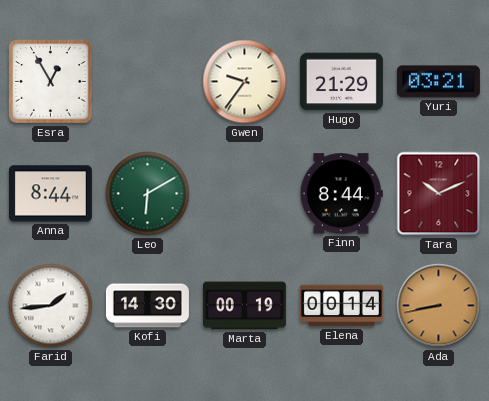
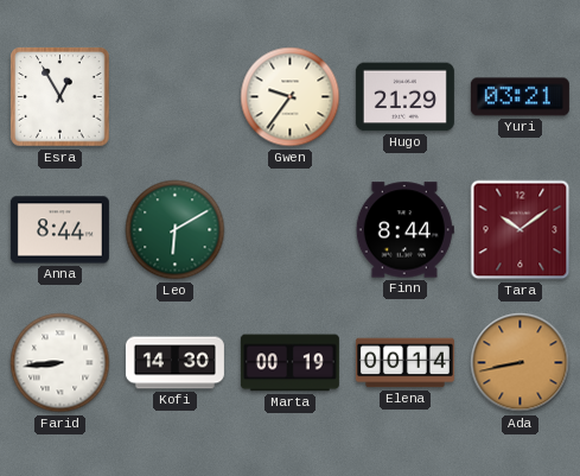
Tara: 10:11 -> 10:09 (521, 230)
Farid: 1:44 -> 8:44 (60, 363)
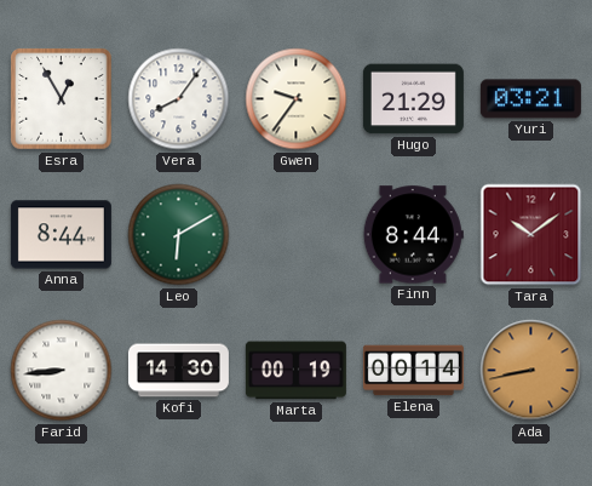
Vera: none -> 8:06 (179, 99)
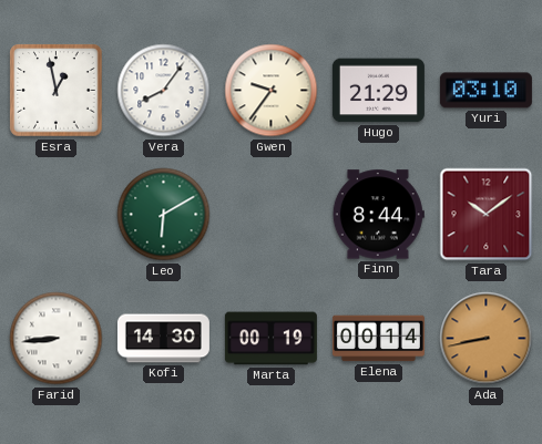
Esra: 12:55 -> 12:58 (57, 91)
Yuri: 03:21 -> 03:10 (485, 91)
Anna: 8:44 -> none (61, 235)
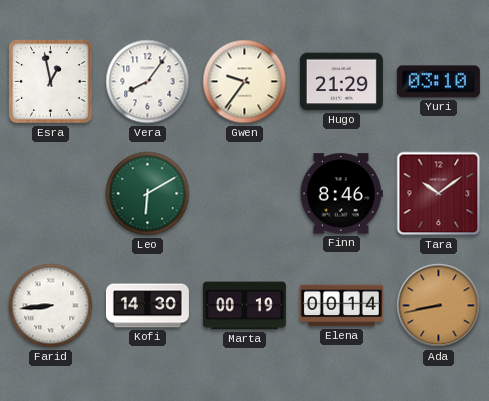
Finn: 8:44 -> 8:46 (341, 194)
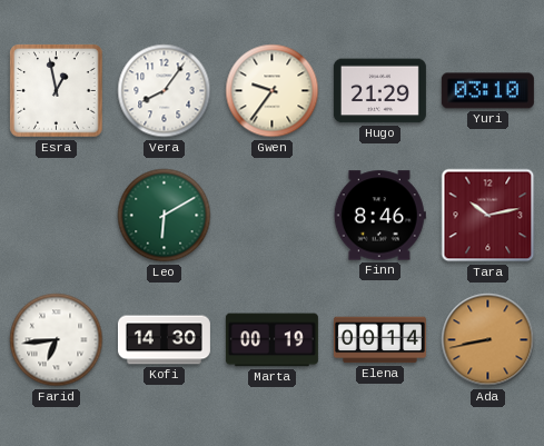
Tara: 10:09 -> 10:13 (488, 216)
Farid: 8:44 -> 6:44 (57, 340)
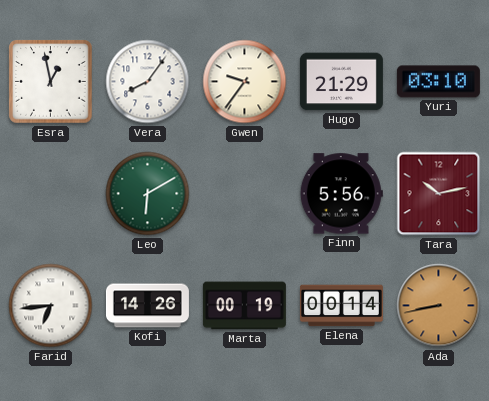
Finn: 8:46 -> 5:56 (341, 194)
Kofi: 14:30 -> 14:26 (147, 306)
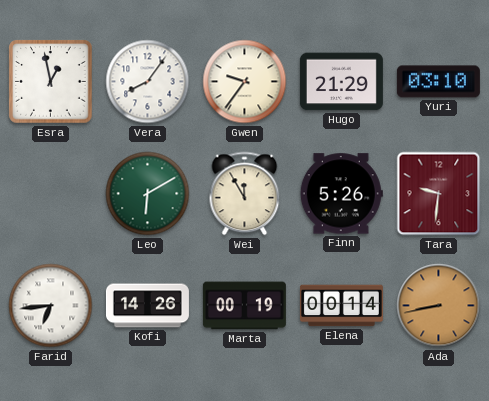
Wei: none -> 11:55 (245, 194)
Finn: 5:56 -> 5:26 (341, 194)
Tara: 10:13 -> 9:31 (439, 194)
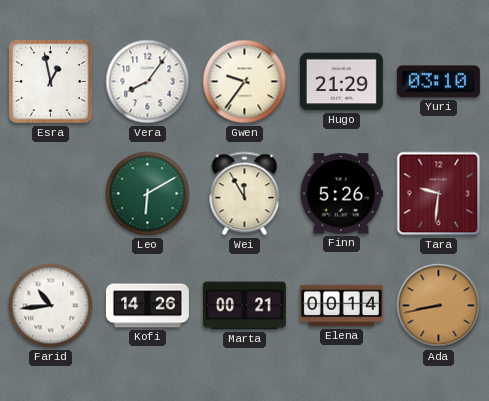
Farid: 6:44 -> 10:44 (51, 306)
Marta: 00:19 -> 00:21 (244, 306)
